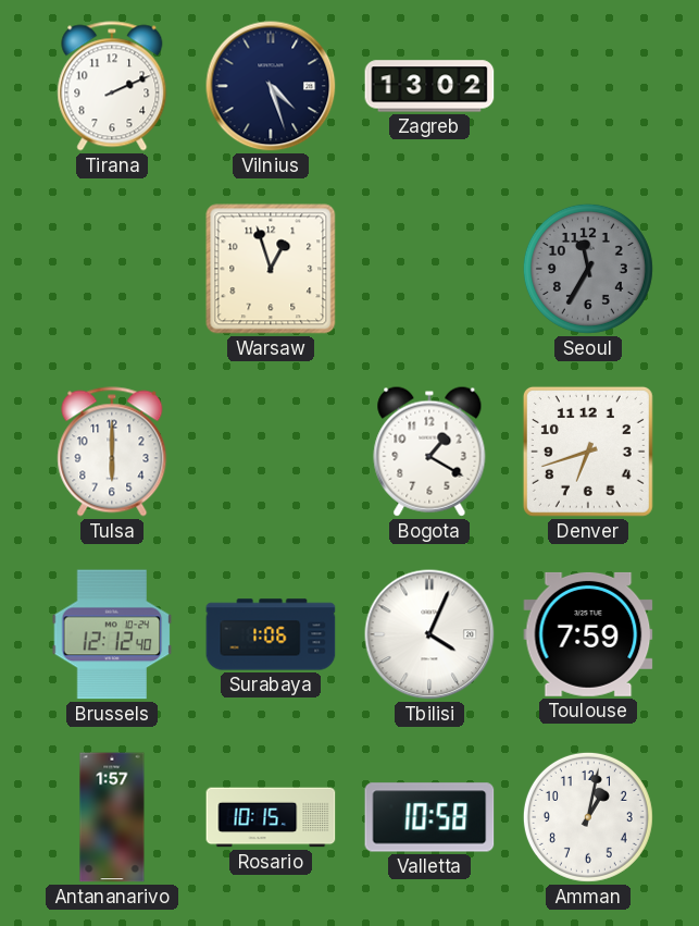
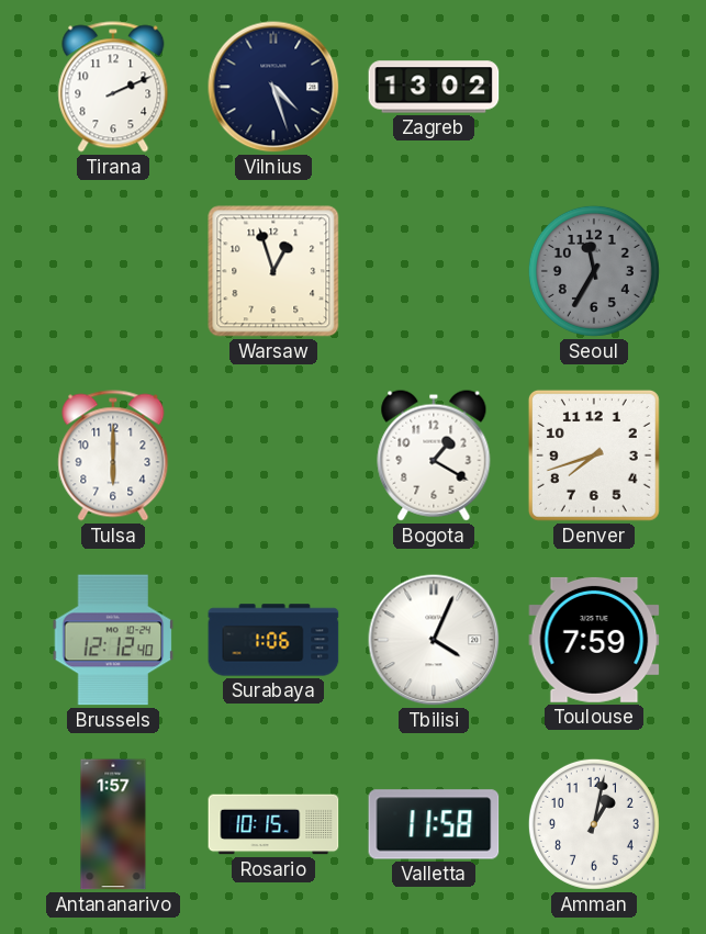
Denver: 6:42 -> 7:42 (594, 455)
Valletta: 10:58 -> 11:58 (434, 824)
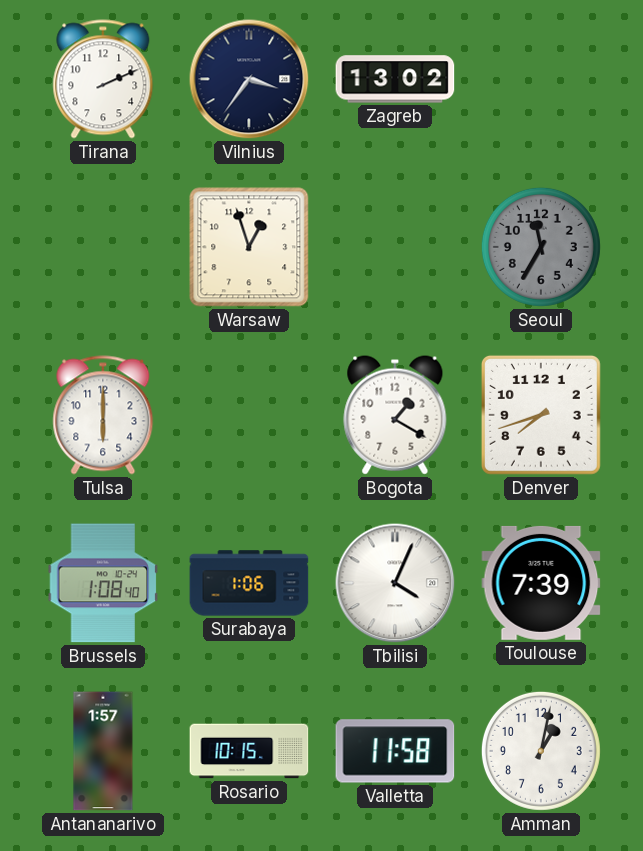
Vilnius: 4:27 -> 3:36 (249, 79)
Brussels: 12:12 -> 1:08 (103, 583)
Toulouse: 7:59 -> 7:39 (541, 583)
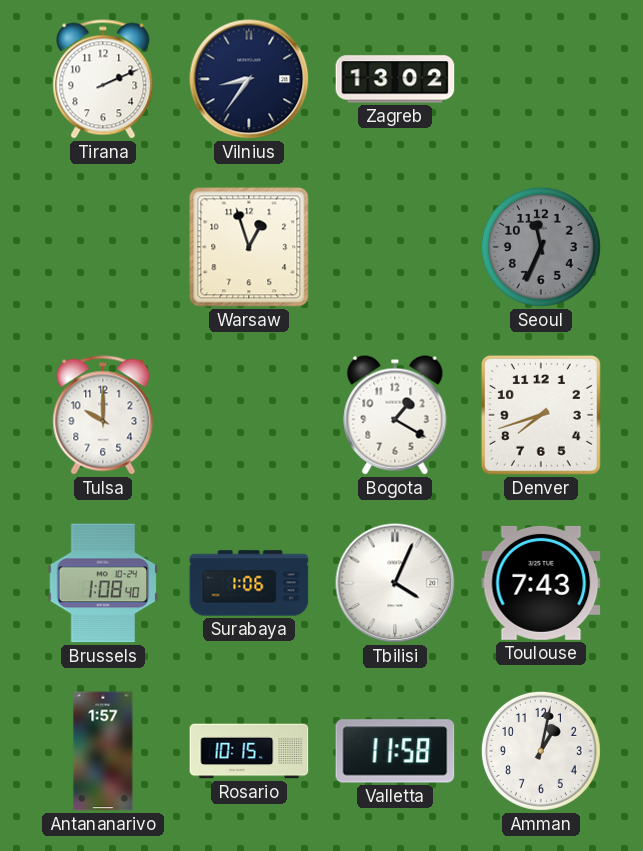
Vilnius: 3:36 -> 8:36 (249, 79)
Seoul: 11:35 -> 11:34 (541, 247)
Tulsa: 6:00 -> 10:00 (103, 415)
Toulouse: 7:39 -> 7:43 (541, 583)
